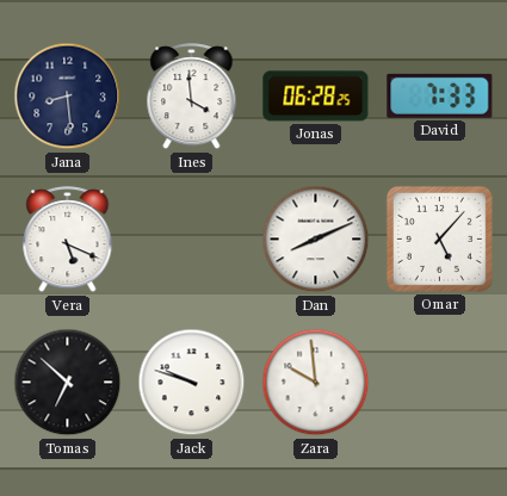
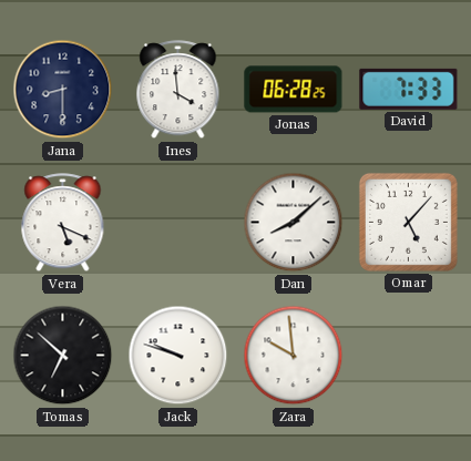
Jana: 8:29 -> 8:30 (63, 90)
Dan: 8:11 -> 8:08 (294, 223)
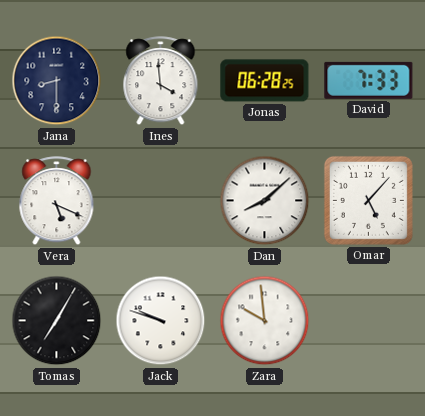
Tomas: 6:52 -> 7:05 (57, 321)
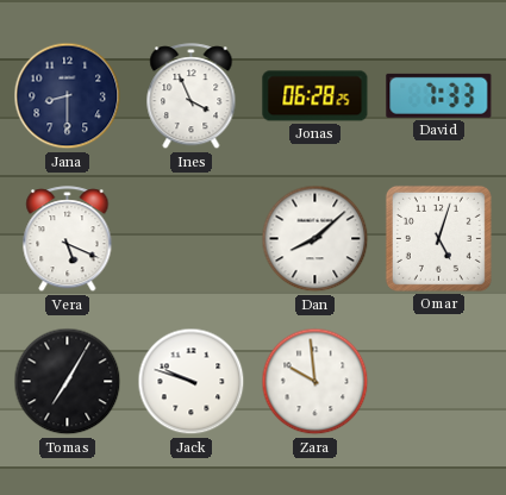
Ines: 3:59 -> 3:56 (192, 96)
Omar: 5:07 -> 5:03 (438, 238)
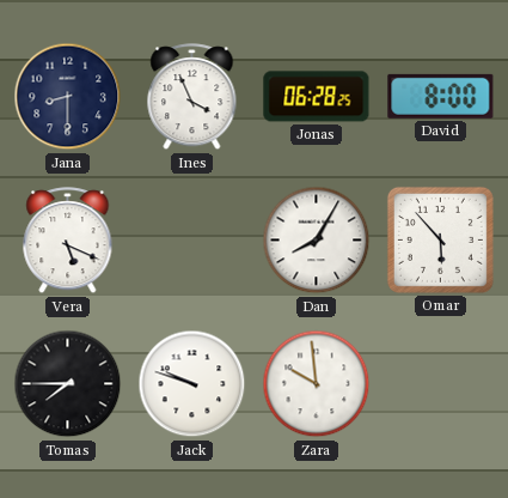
David: 7:33 -> 8:00 (441, 96)
Dan: 8:08 -> 8:05 (317, 241)
Omar: 5:03 -> 5:53 (440, 239)
Tomas: 7:05 -> 7:45 (68, 384)
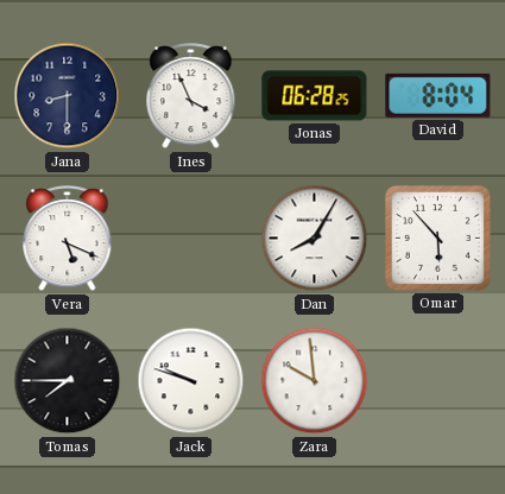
David: 8:00 -> 8:04 (438, 95)
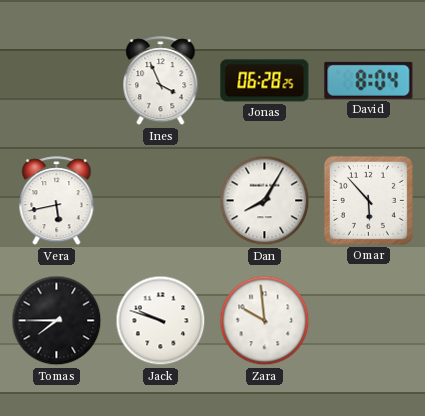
Jana: 8:30 -> none (68, 96)
Vera: 5:19 -> 5:43 (57, 201)
